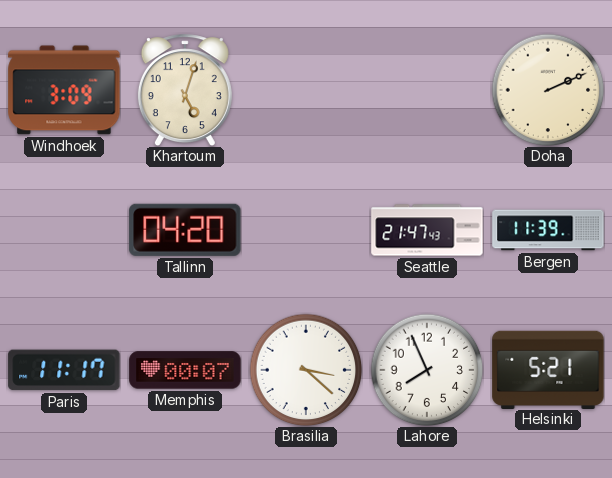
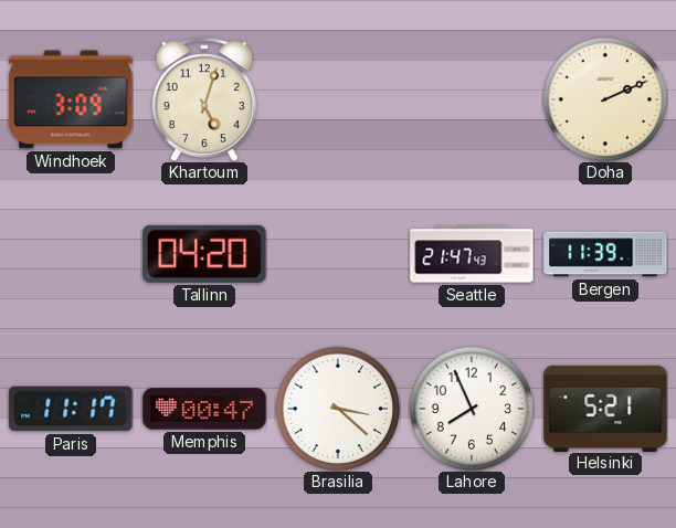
Memphis: 00:07 -> 00:47 (204, 409)
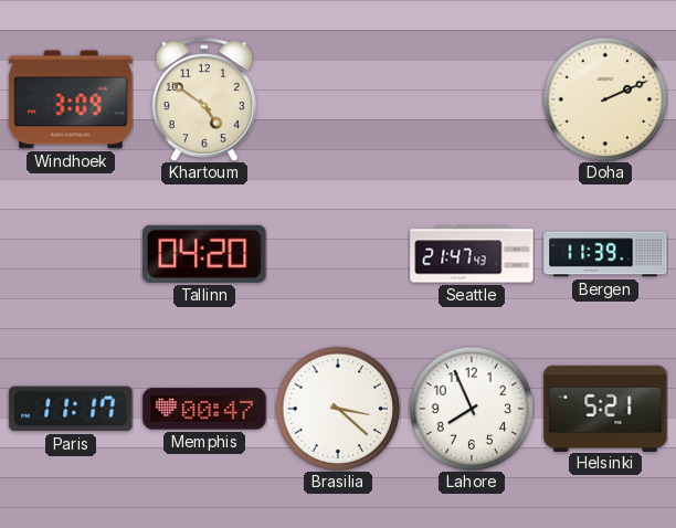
Khartoum: 5:03 -> 4:51 (204, 99)
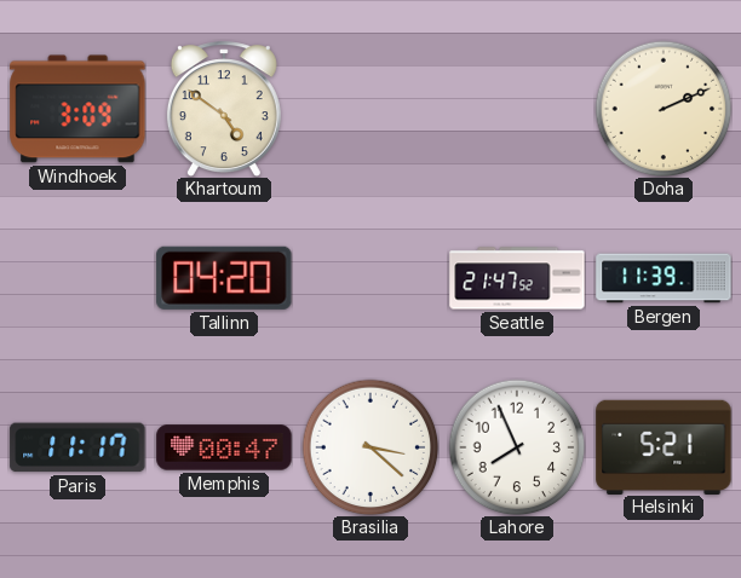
Seattle: 21:47:43 -> 21:47:52 (517, 278)
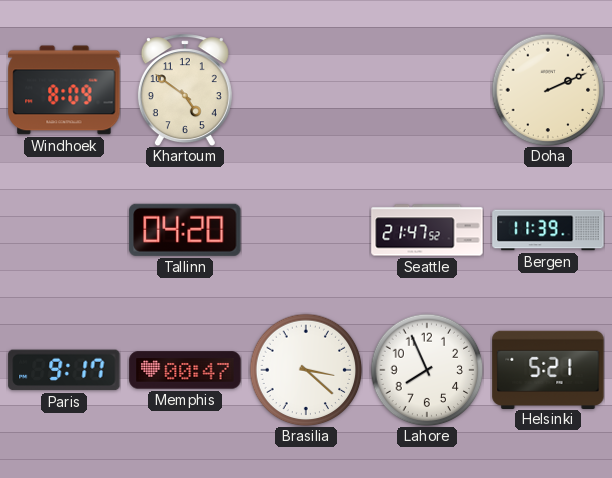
Windhoek: 3:09 -> 8:09 (64, 90)
Paris: 11:17 -> 9:17 (64, 370)
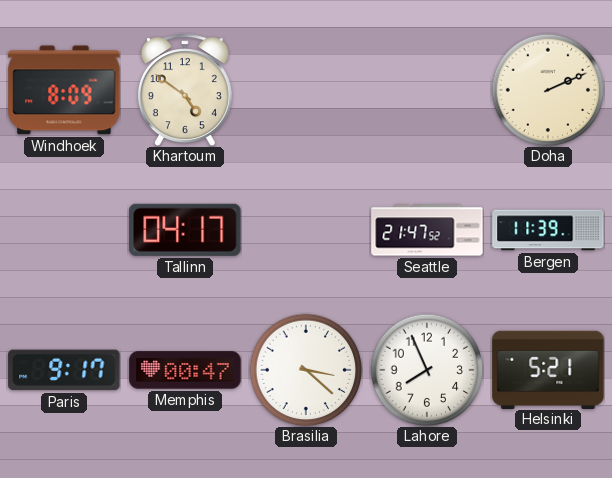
Tallinn: 04:20 -> 04:17 (185, 230)
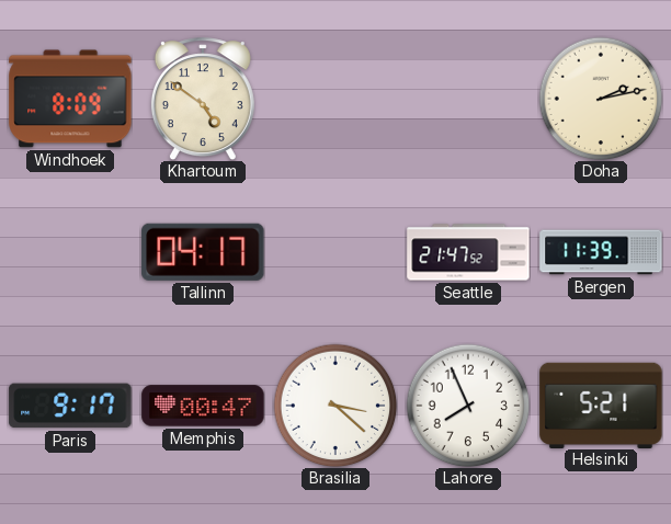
Doha: 2:11 -> 2:13 (601, 99)
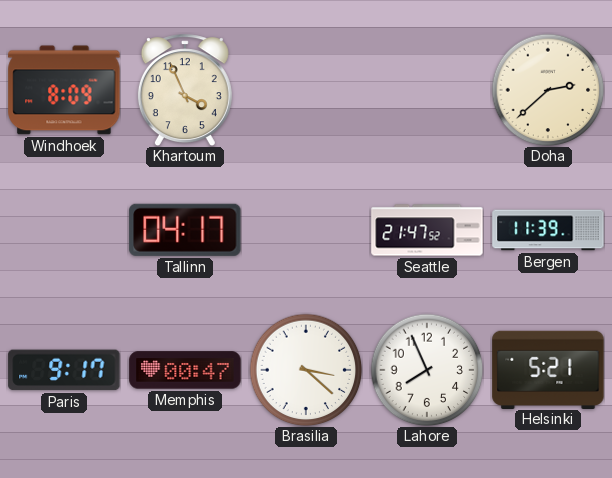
Khartoum: 4:51 -> 3:56 (185, 90)
Doha: 2:13 -> 2:38 (548, 90)
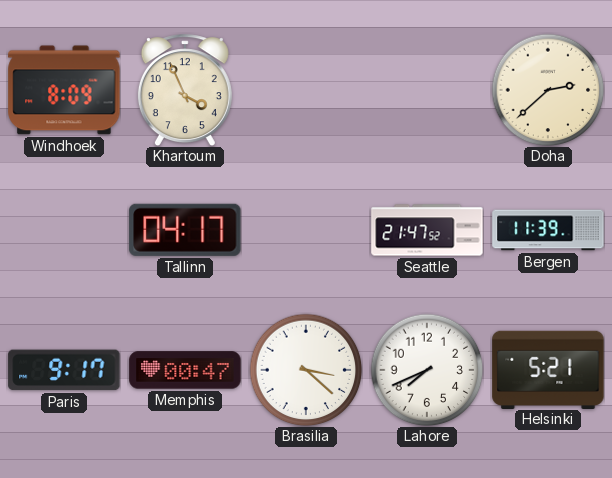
Lahore: 7:56 -> 7:41 (427, 370)
